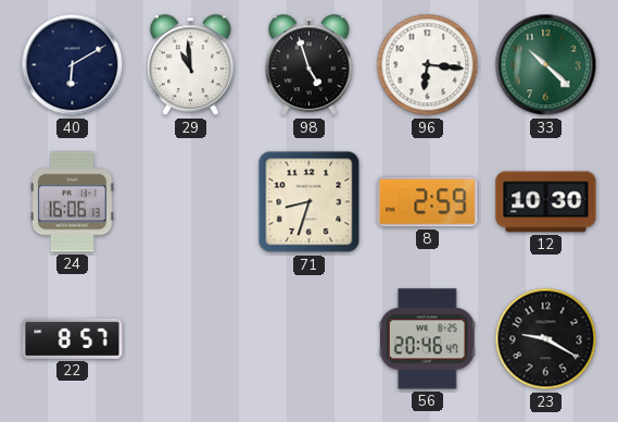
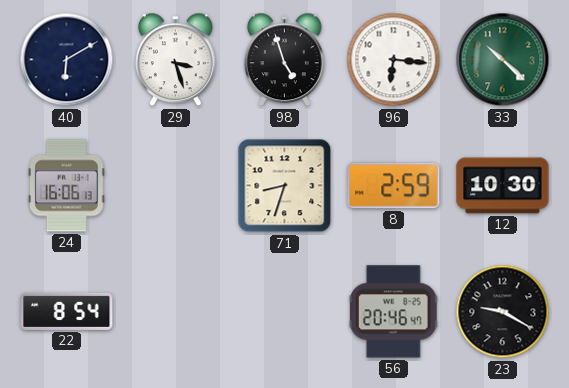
29: 10:59 -> 3:27 (176, 60)
22: 8:57 -> 8:54 (67, 311)
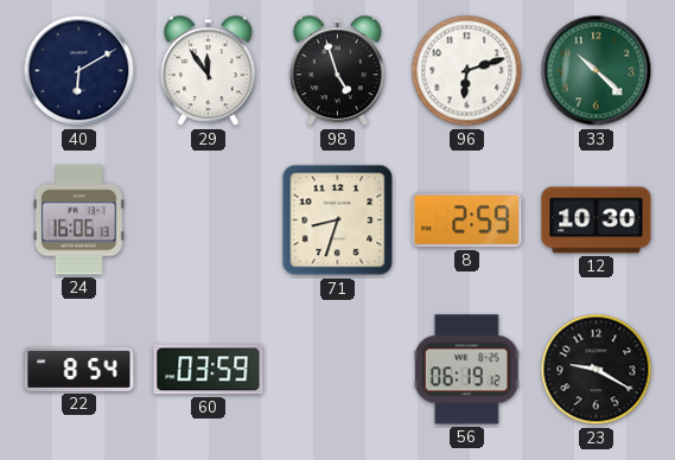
29: 3:27 -> 11:54 (209, 71)
96: 6:16 -> 6:12 (467, 71)
60: none -> 03:59 (209, 370)
56: 20:46 -> 06:19 (467, 370)
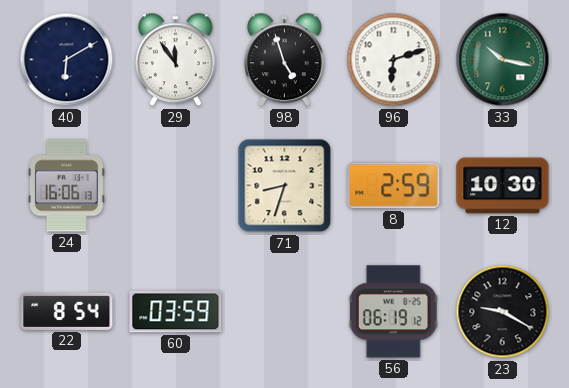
33: 10:22 -> 10:17 (503, 60)
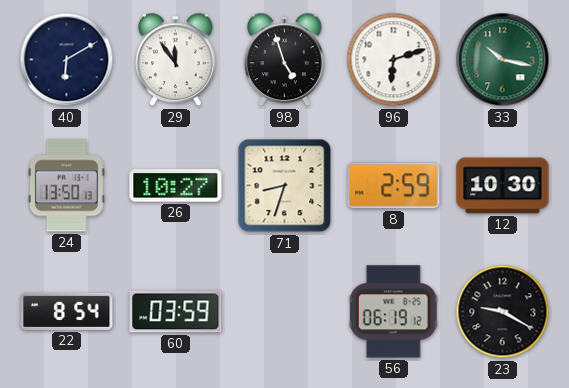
24: 16:06 -> 13:50 (67, 186)
26: none -> 10:27 (176, 186)
